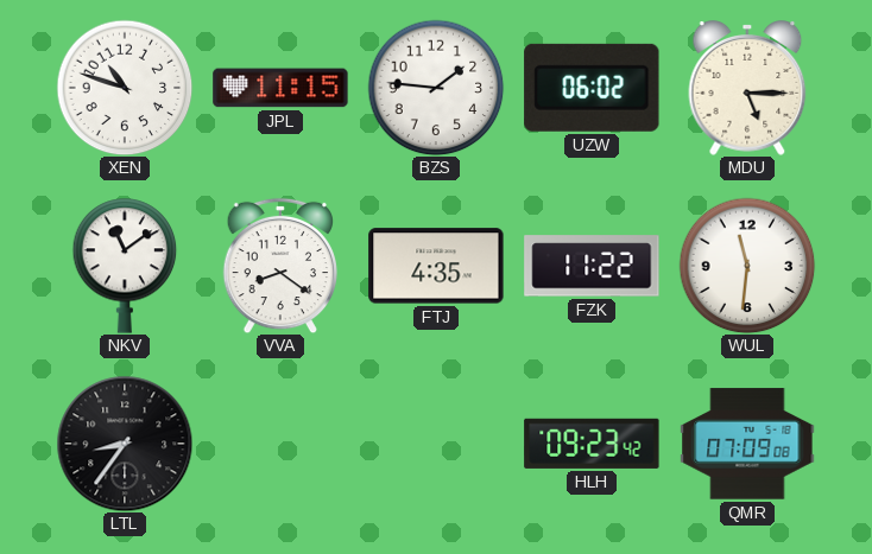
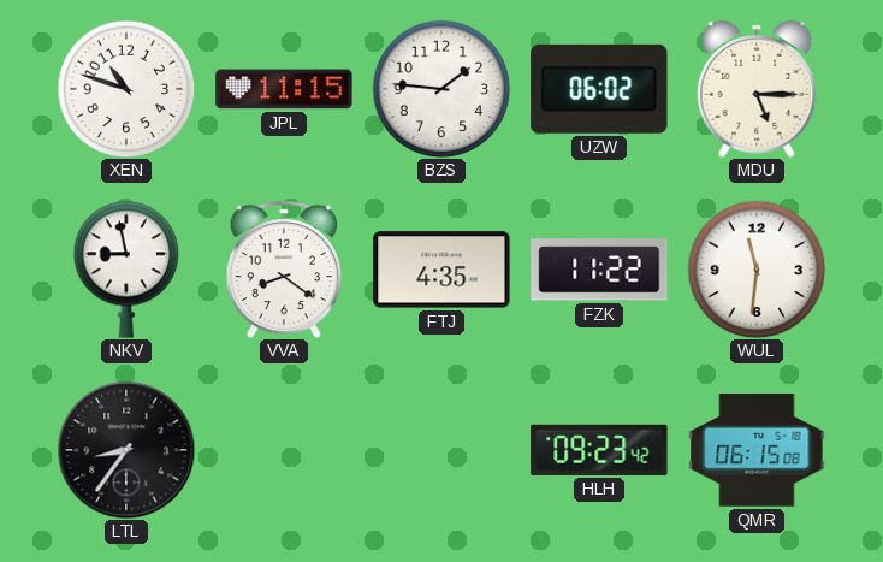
NKV: 11:09 -> 8:58 (126, 270)
QMR: 07:09 -> 06:15 (757, 450)
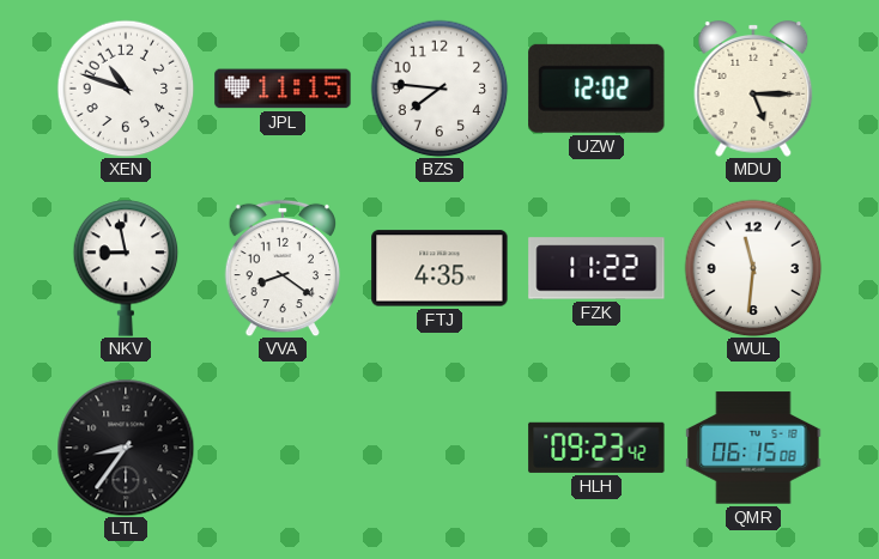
BZS: 1:46 -> 7:46 (440, 89)
UZW: 06:02 -> 12:02 (596, 89)
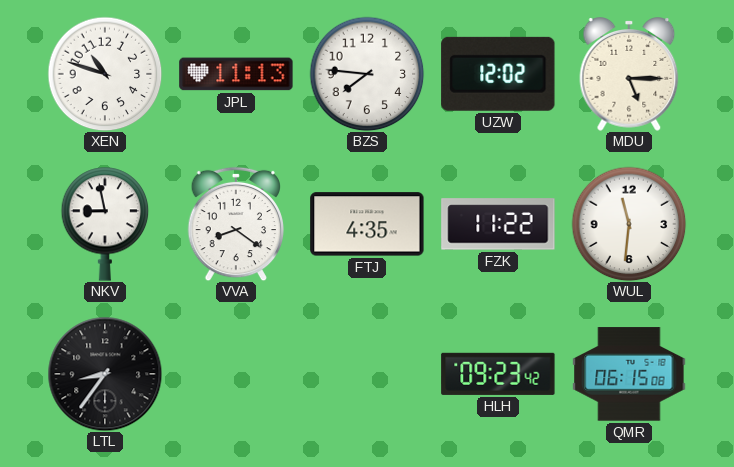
JPL: 11:15 -> 11:13 (236, 74)
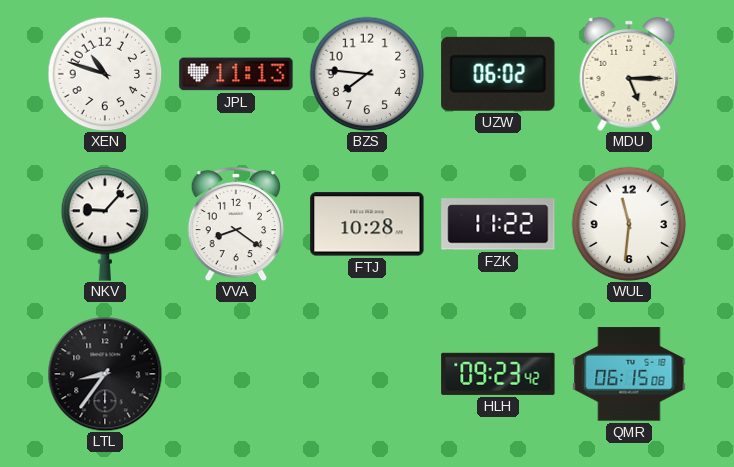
UZW: 12:02 -> 06:02 (498, 74)
NKV: 8:58 -> 9:07 (105, 224)
FTJ: 4:35 -> 10:28 (367, 224)
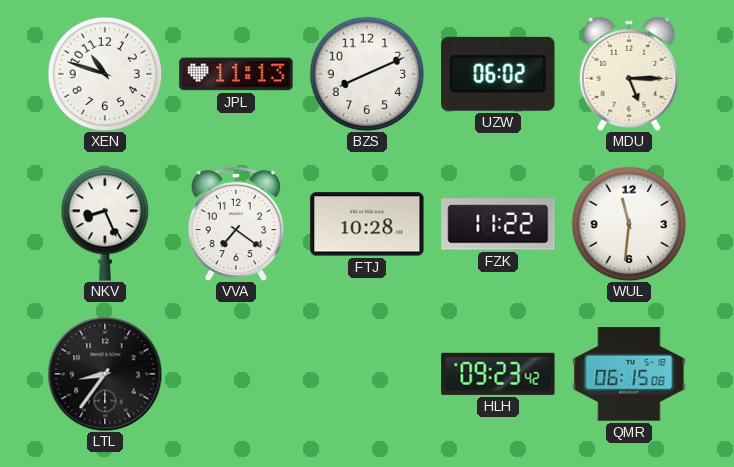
BZS: 7:46 -> 8:11 (367, 74)
NKV: 9:07 -> 8:26 (105, 224)
VVA: 8:21 -> 7:21 (235, 224)
